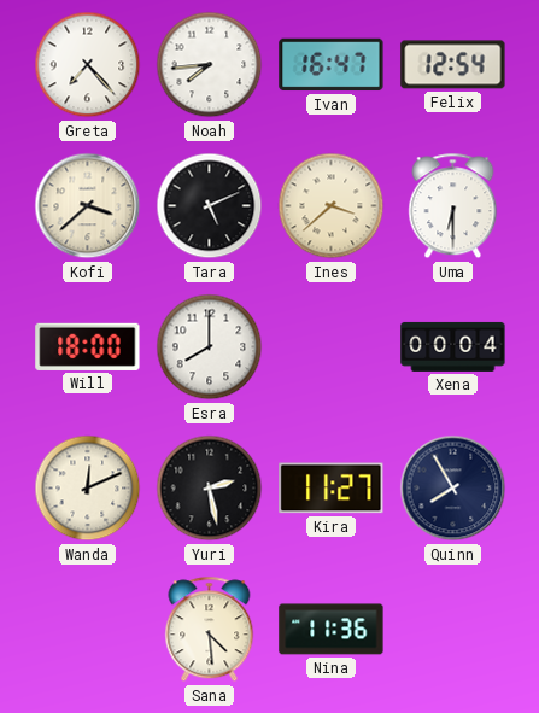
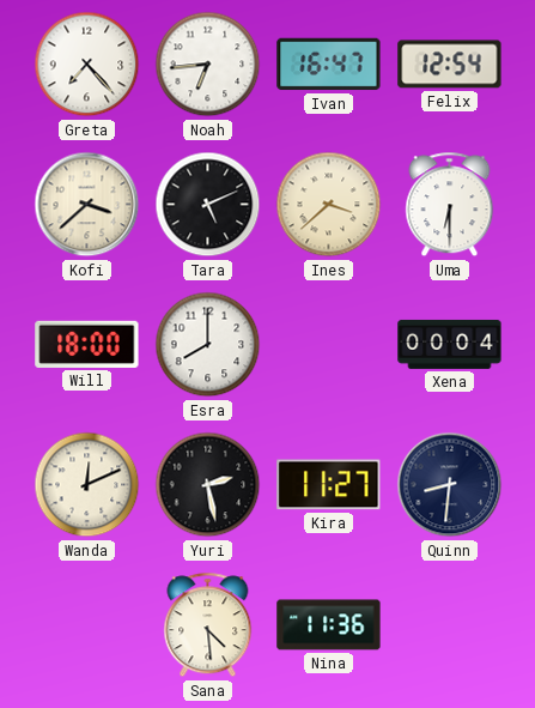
Noah: 7:44 -> 6:44 (208, 65)
Quinn: 7:55 -> 8:31 (450, 485)
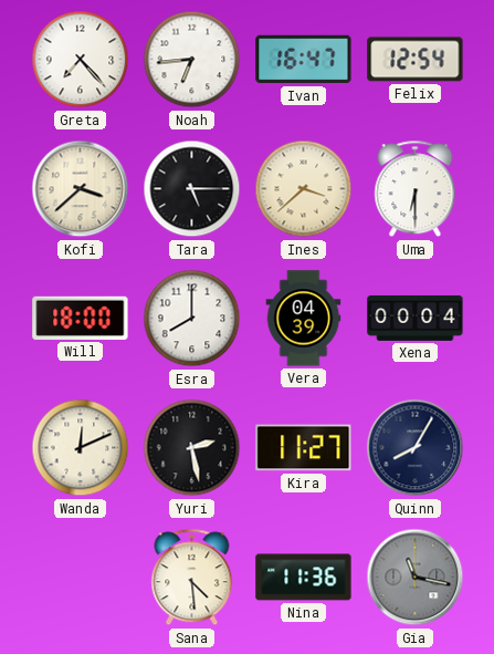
Tara: 5:11 -> 5:15 (192, 189)
Vera: none -> 04:39 (304, 319)
Quinn: 8:31 -> 8:05 (416, 448)
Gia: none -> 11:17 (416, 578)
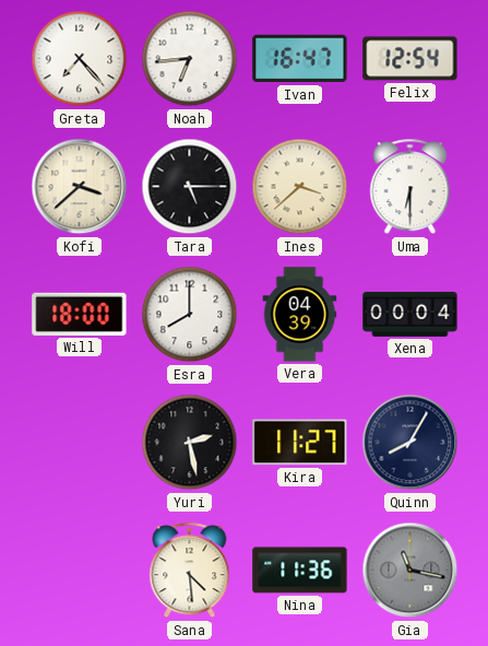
Wanda: 12:11 -> none (81, 448)
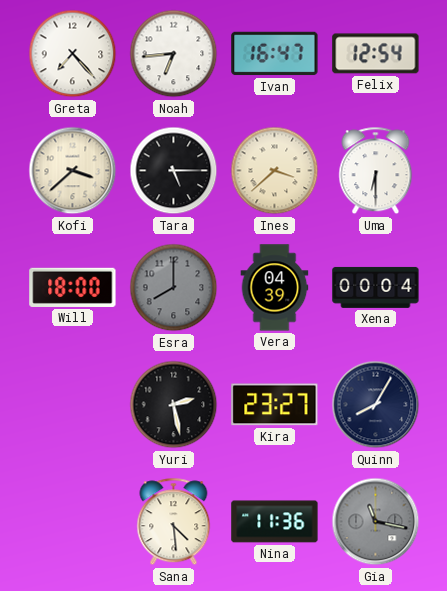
Esra dial: white -> grey (174, 288)
Kira: 11:27 -> 23:27 (275, 405)
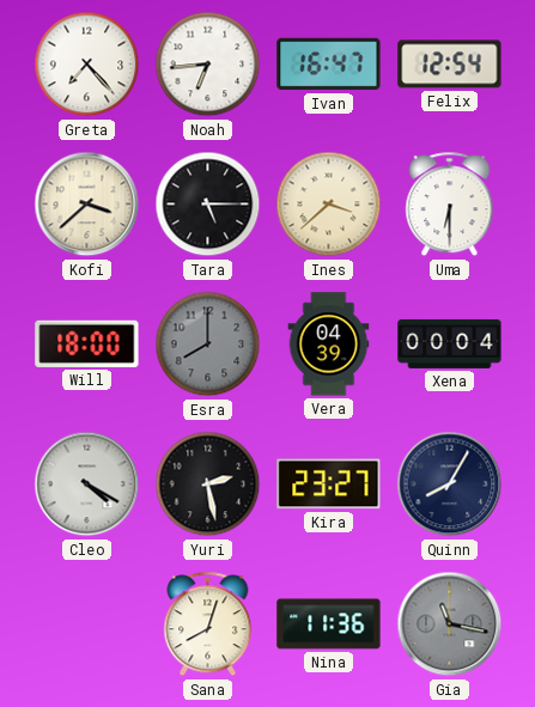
Cleo: none -> 4:20 (87, 484)
Sana: 4:29 -> 8:03 (208, 624)
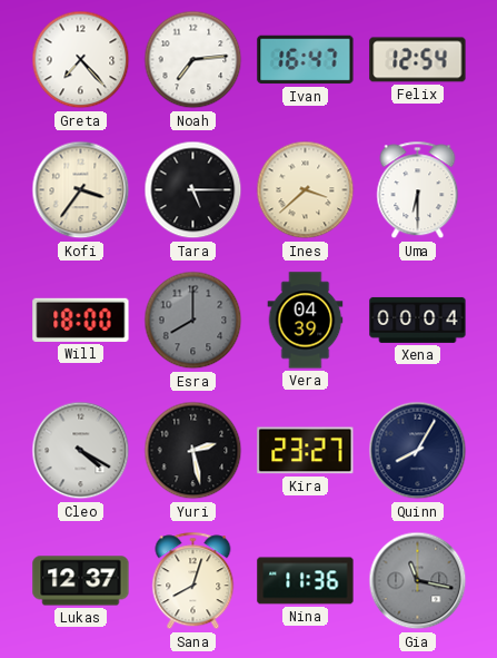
Noah: 6:44 -> 7:14 (193, 60)
Kofi: 3:38 -> 3:36 (81, 190)
Lukas: none -> 12:37 (81, 581)
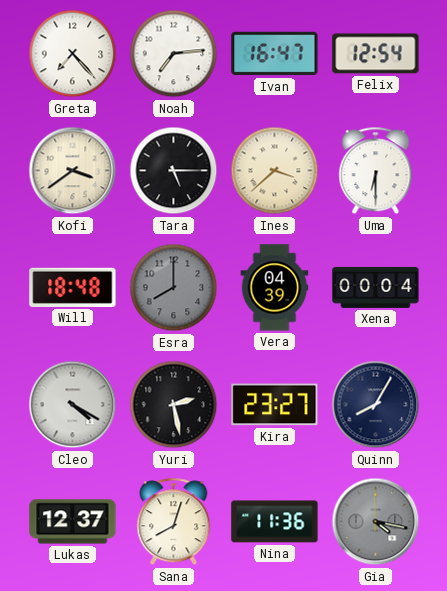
Kofi: 3:36 -> 3:39 (73, 171)
Will: 18:00 -> 18:48 (73, 287)
Gia: 11:17 -> 4:17 (376, 522)
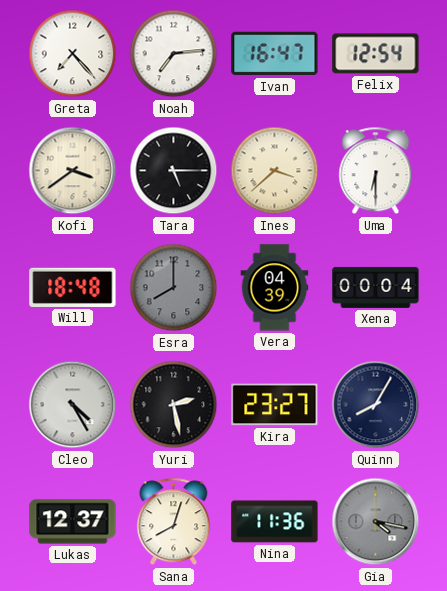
Cleo: 4:20 -> 4:25 (73, 405)
